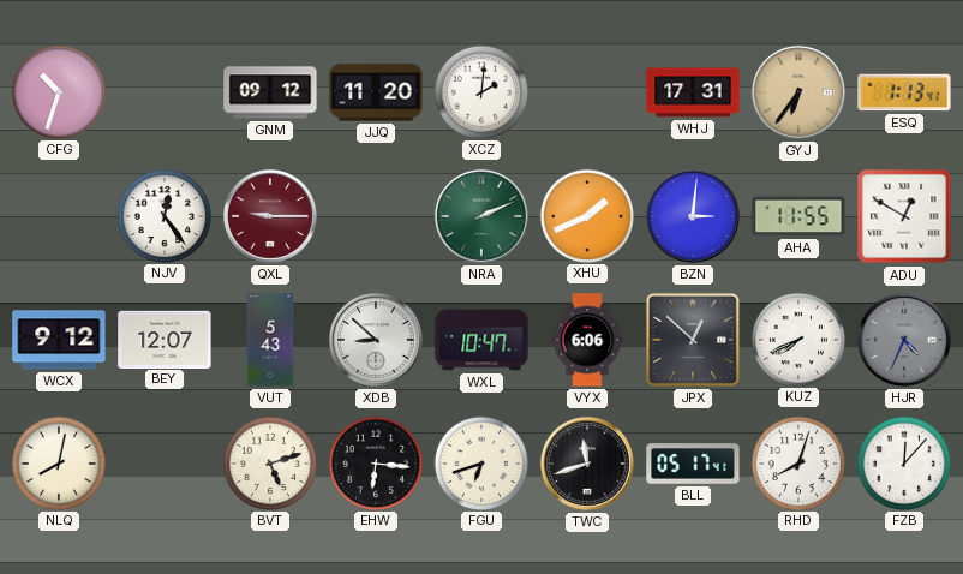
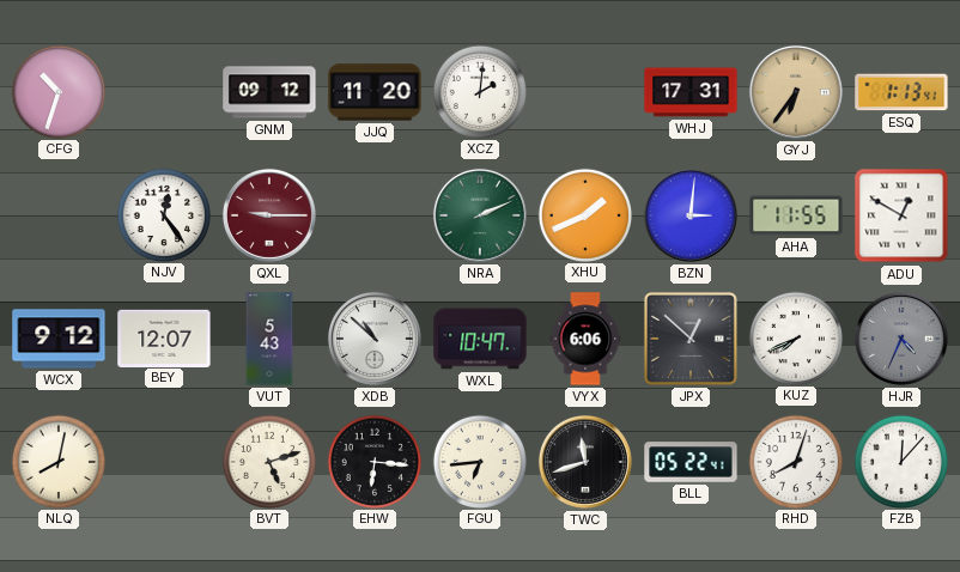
XDB: 8:52 -> 10:52 (375, 339)
FGU: 6:42 -> 6:44 (479, 461)
BLL: 05:17 -> 05:22 (691, 462)
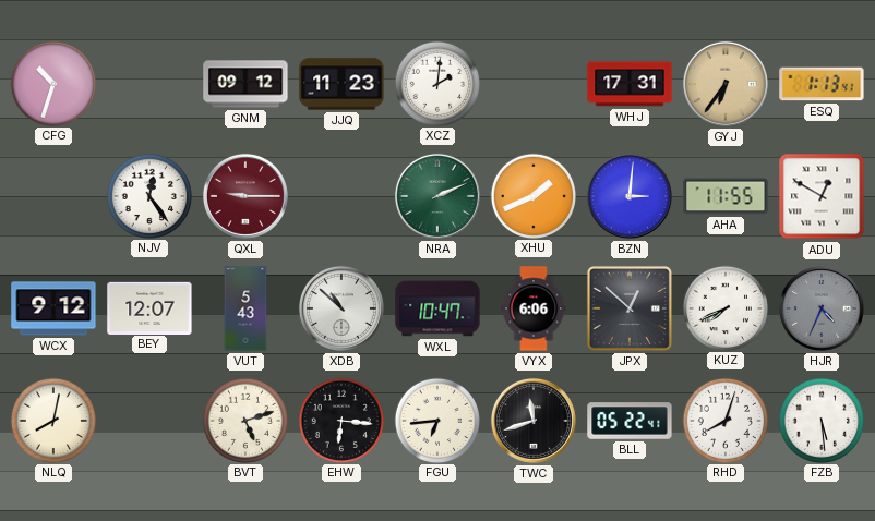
JJQ: 11:20 -> 11:23 (341, 84)
FZB: 12:07 -> 5:29 (820, 420)
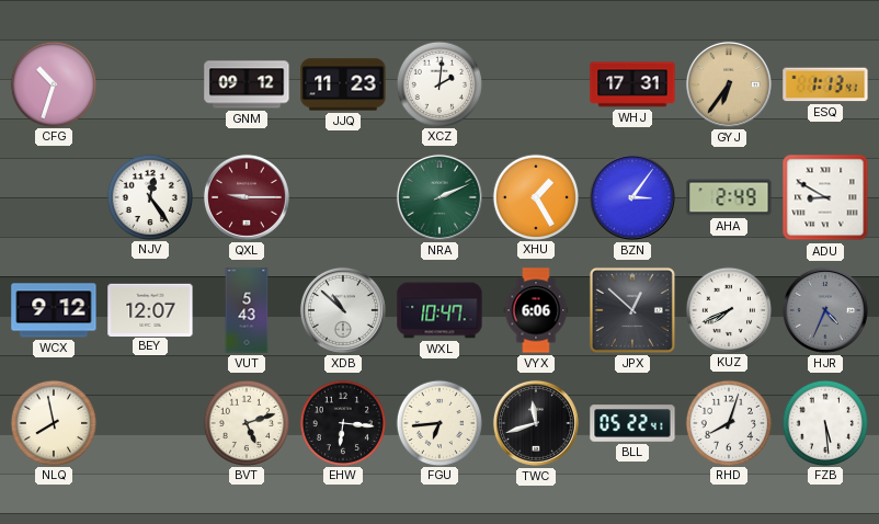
XHU: 1:41 -> 1:25 (535, 196)
BZN: 3:01 -> 3:06 (632, 197)
AHA: 11:55 -> 2:49 (729, 197)
ADU: 12:50 -> 8:50 (825, 197)
NLQ: 8:02 -> 7:58 (53, 422)
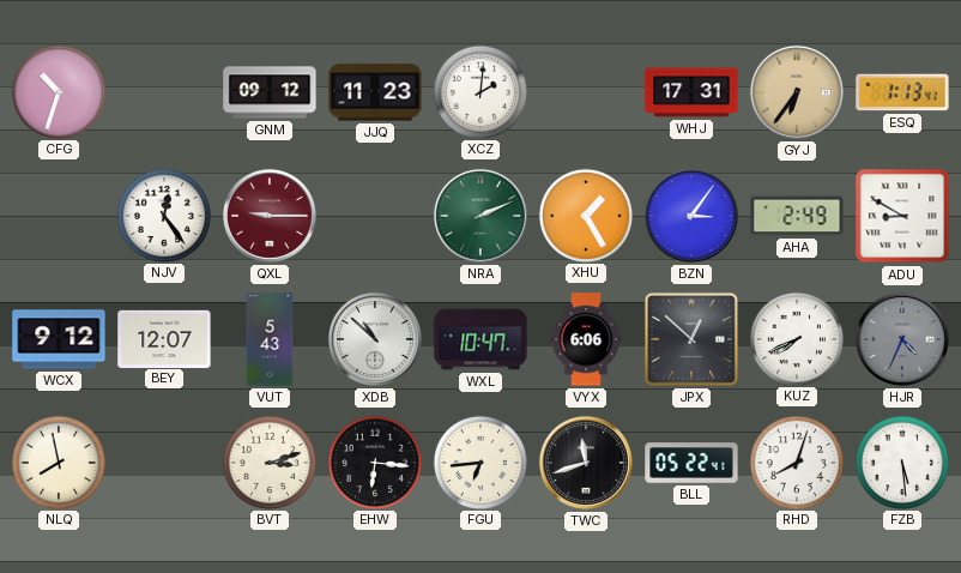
BVT: 5:12 -> 3:12 (268, 462)
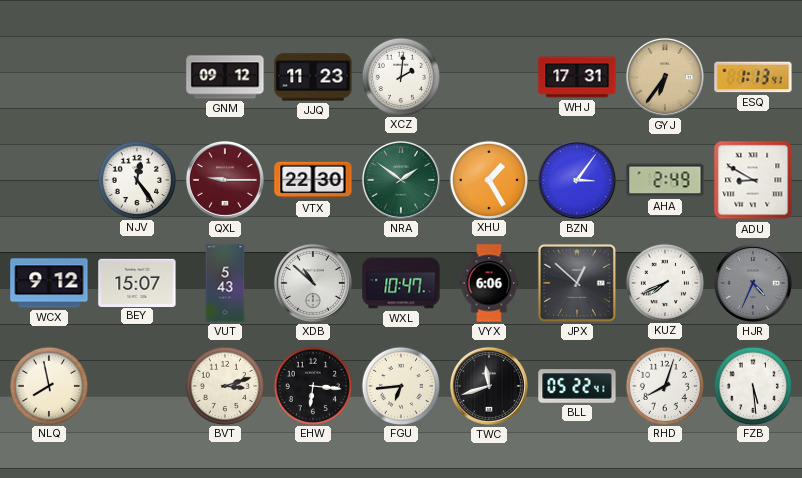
CFG: 10:33 -> none (58, 91)
VTX: none -> 22:30 (313, 180)
NRA: 2:11 -> 1:51 (401, 180)
BEY: 12:07 -> 15:07 (137, 282)
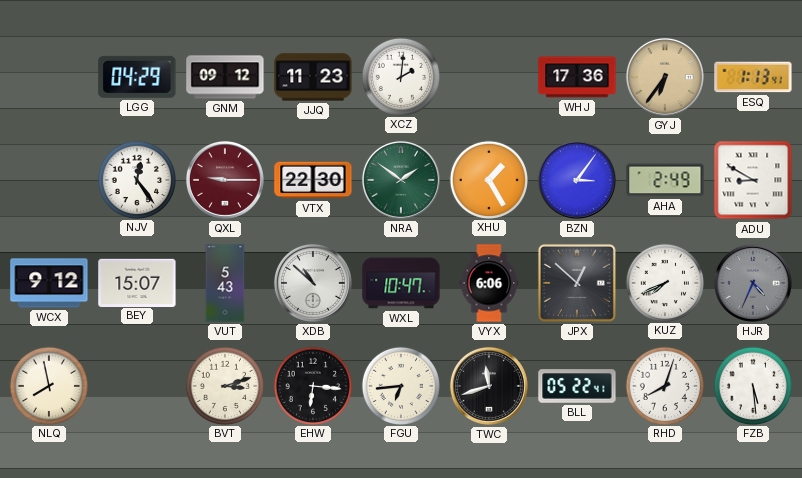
LGG: none -> 04:29 (137, 77)
WHJ: 17:31 -> 17:36 (577, 77)
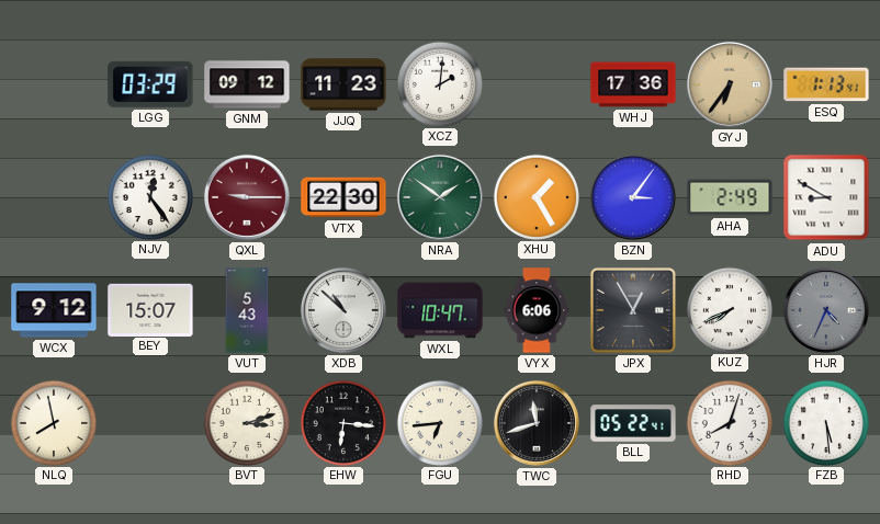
LGG: 04:29 -> 03:29 (150, 84)
JPX: 12:52 -> 12:55 (633, 310)
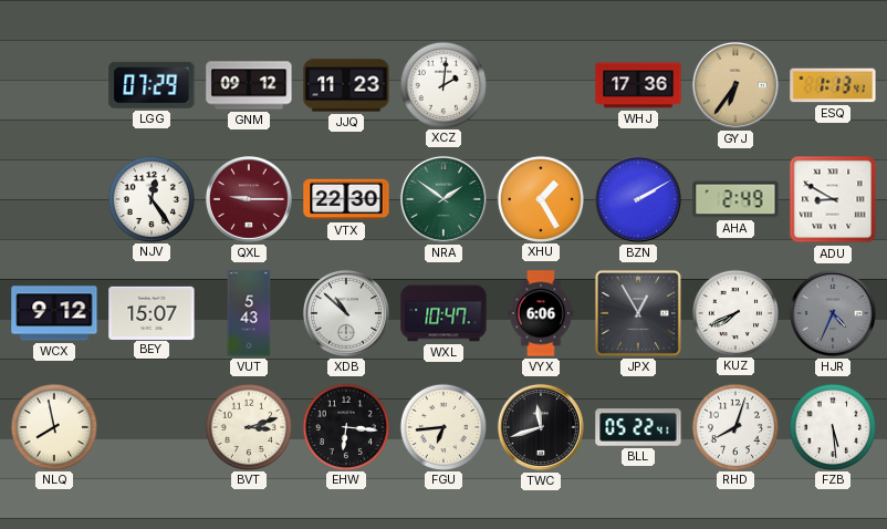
LGG: 03:29 -> 07:29 (152, 85)
BZN: 3:06 -> 2:10 (638, 199)
